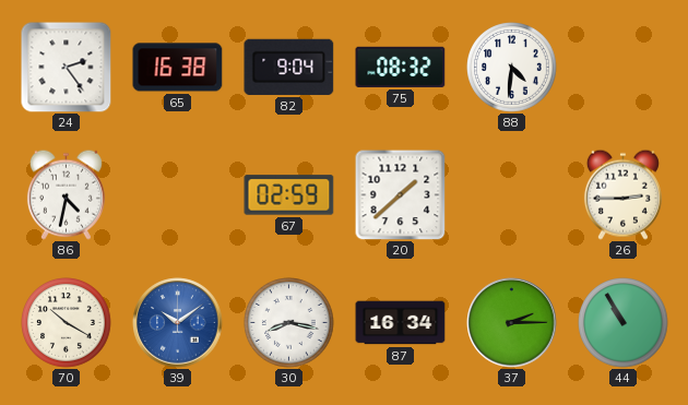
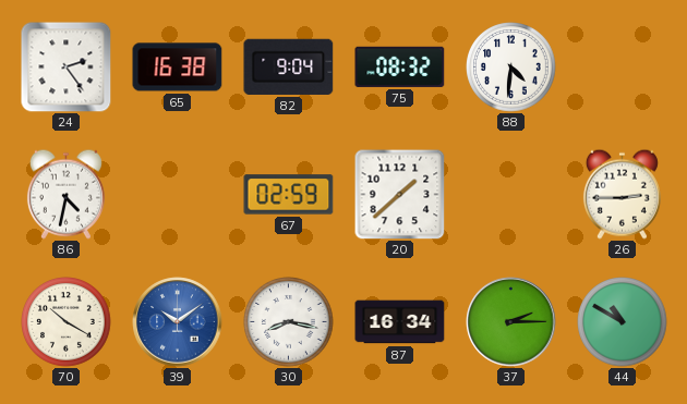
44: 10:55 -> 10:50 (623, 322)
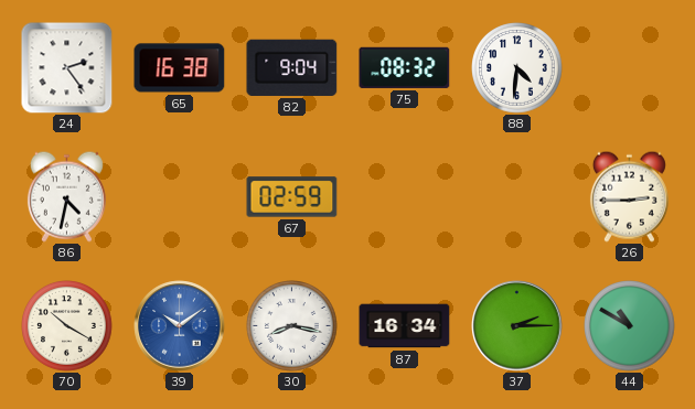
20: 1:38 -> none (399, 194)
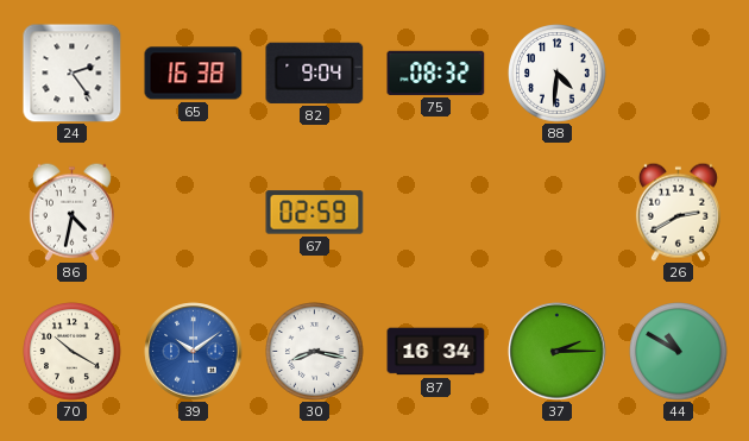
26: 2:45 -> 2:40 (678, 212)
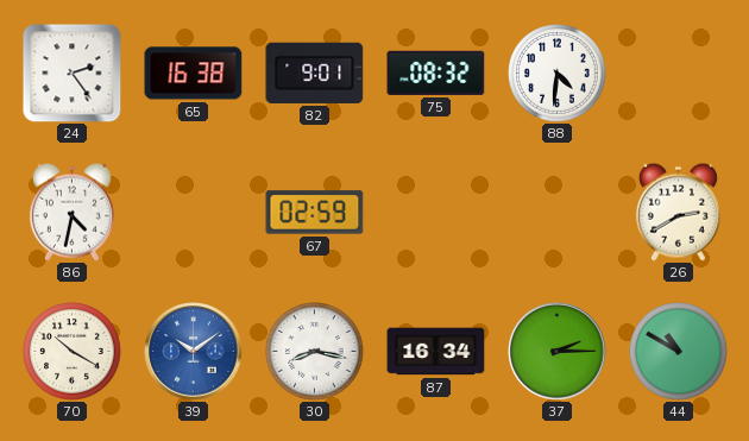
82: 9:04 -> 9:01 (315, 73)
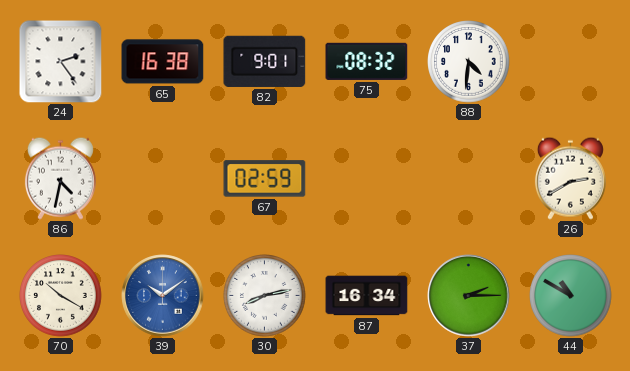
30: 8:17 -> 8:13 (265, 296)
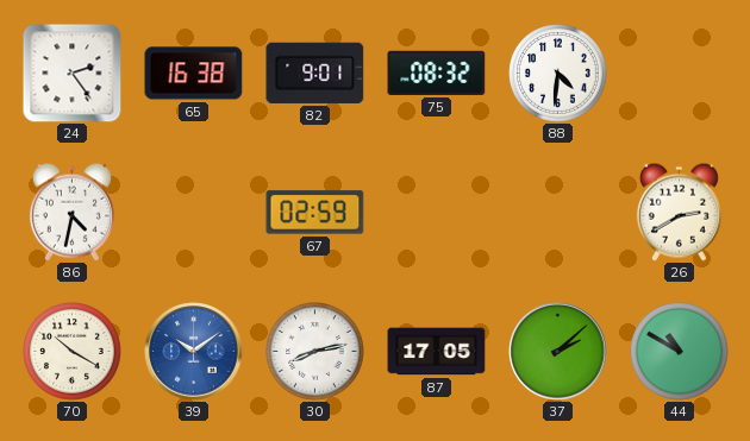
87: 16:34 -> 17:05 (437, 352)
37: 2:15 -> 2:08 (558, 352)
